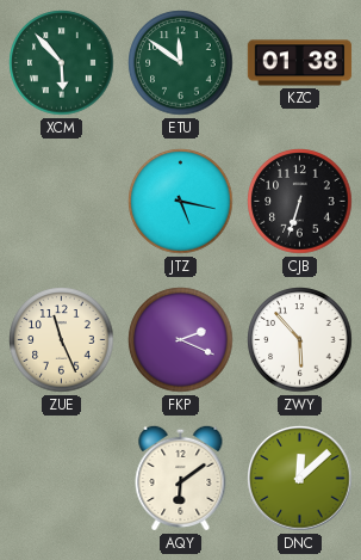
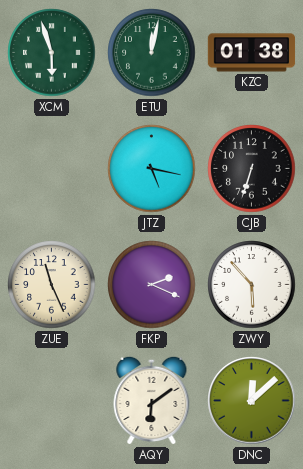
XCM: 5:53 -> 5:57 (52, 53)
ETU: 11:51 -> 12:02 (152, 53)
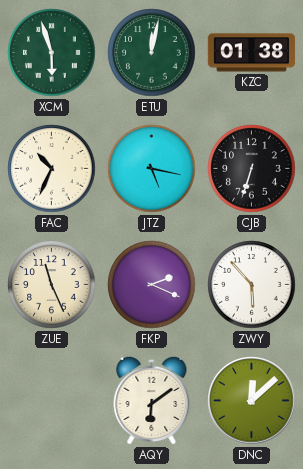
FAC: none -> 10:34 (52, 169)
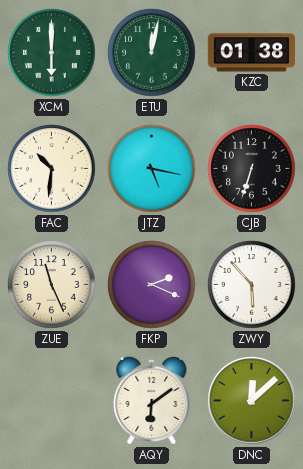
XCM: 5:57 -> 6:00 (52, 53)
FAC: 10:34 -> 10:31 (52, 169)
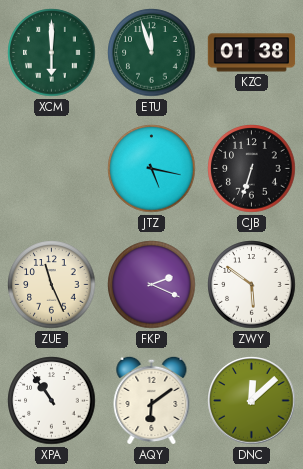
ETU: 12:02 -> 11:57 (152, 53)
FAC: 10:31 -> none (52, 169)
ZWY: 5:53 -> 5:51 (252, 285)
XPA: none -> 10:54 (52, 401)
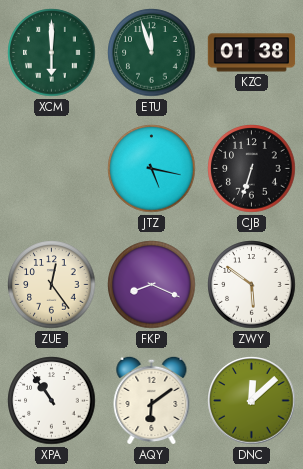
ZUE: 11:26 -> 12:24 (52, 285)
FKP: 2:19 -> 8:19 (152, 285)
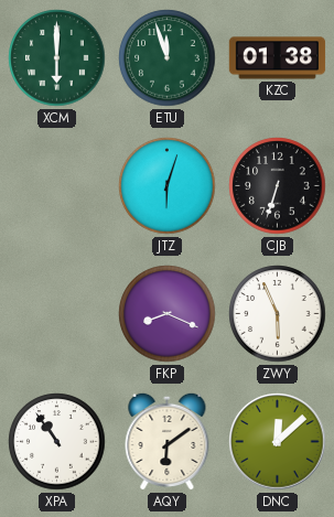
JTZ: 5:17 -> 6:03 (168, 186)
ZUE: 12:24 -> none (52, 285)
ZWY: 5:51 -> 5:56 (278, 314)
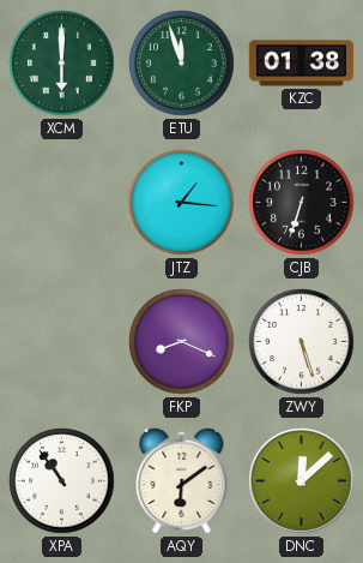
JTZ: 6:03 -> 1:16 (182, 203)
ZWY: 5:56 -> 5:27 (302, 342)
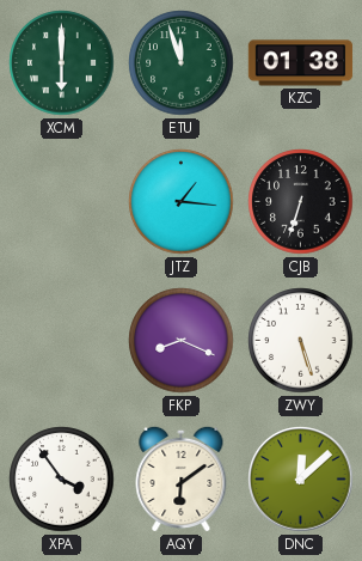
XPA: 10:54 -> 3:54 (62, 480)
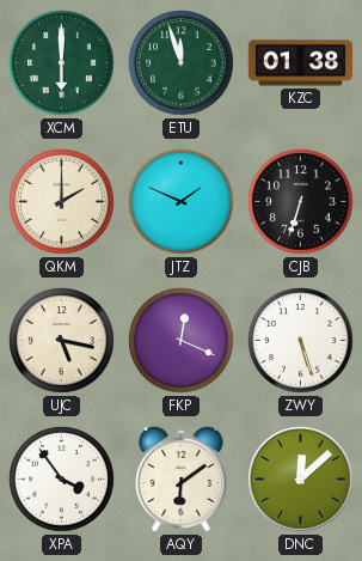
QKM: none -> 2:00 (62, 202)
JTZ: 1:16 -> 1:49 (182, 202)
UJC: none -> 5:17 (62, 341)
FKP: 8:19 -> 12:19 (182, 341)
